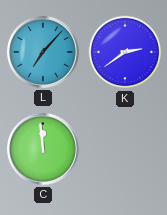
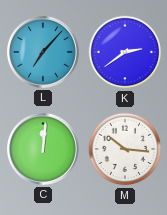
C: 11:59 -> 12:01 (43, 149)
M: none -> 10:16 (125, 149)
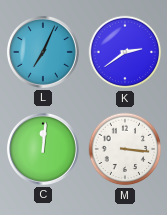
L: 7:07 -> 7:04 (43, 52)
M: 10:16 -> 3:16 (125, 149)
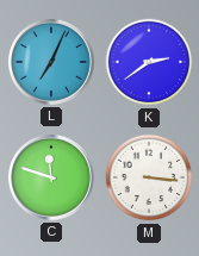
C: 12:01 -> 11:48 (51, 177)
